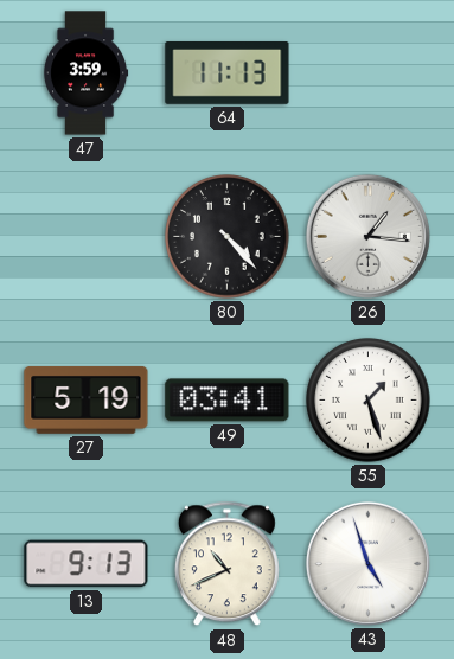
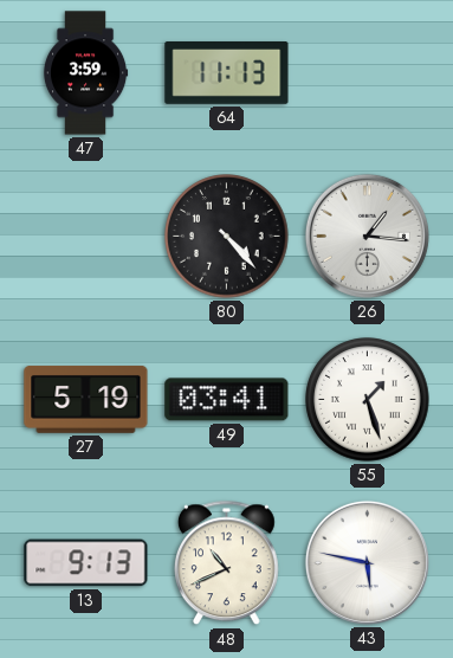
43: 4:57 -> 5:47 (367, 562)
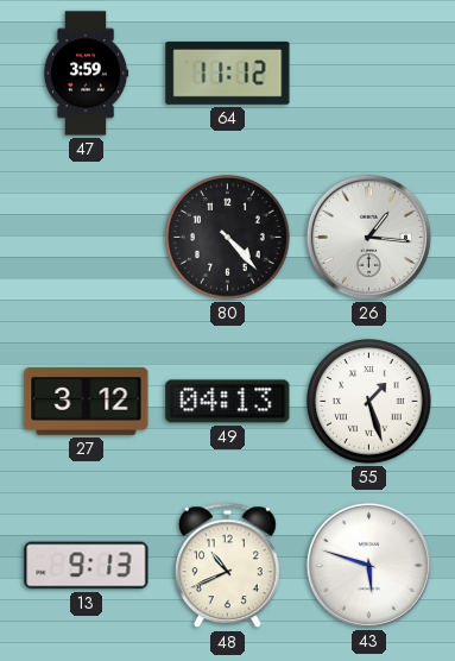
64: 11:13 -> 11:12 (228, 74)
27: 5:19 -> 3:12 (87, 401)
49: 03:41 -> 04:13 (228, 402)
43: 5:47 -> 5:48 (368, 565)
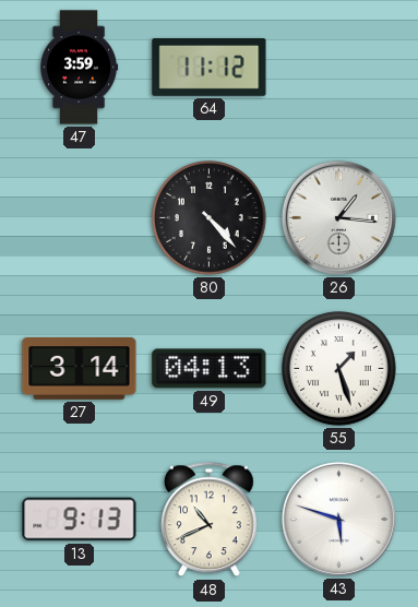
27: 3:12 -> 3:14 (80, 368)
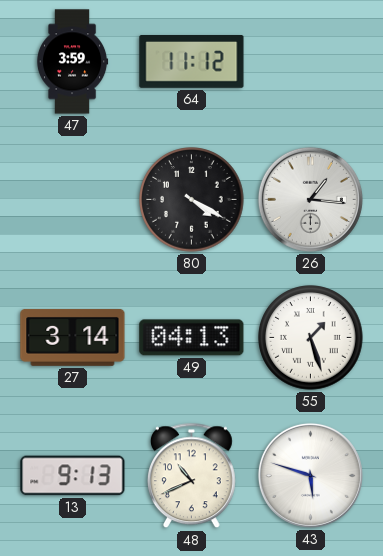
80: 4:23 -> 4:20 (192, 200)
